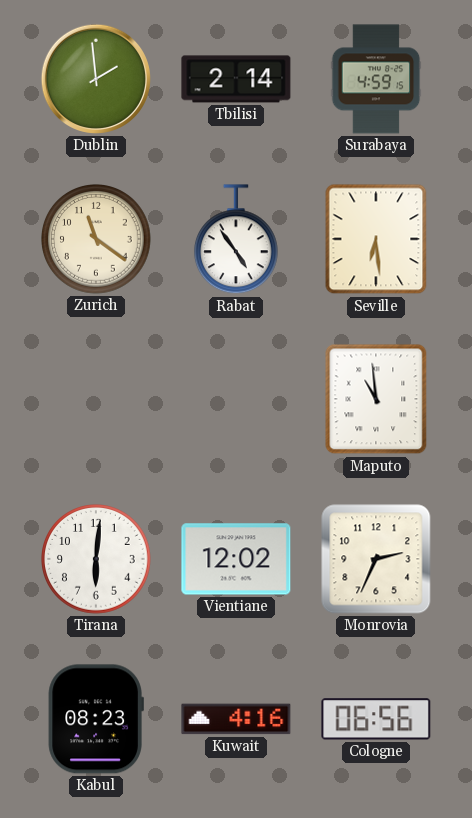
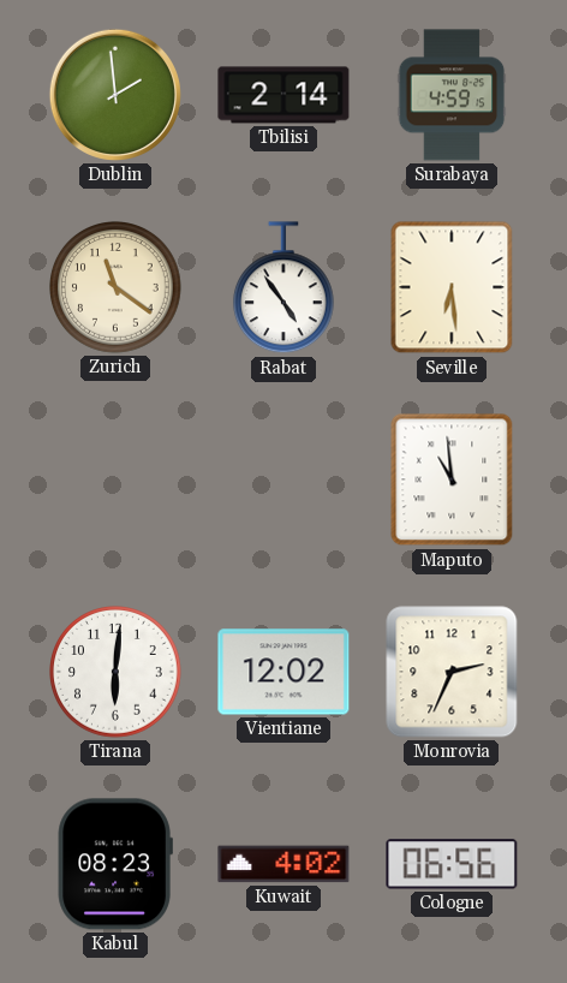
Kuwait: 4:16 -> 4:02 (283, 864)
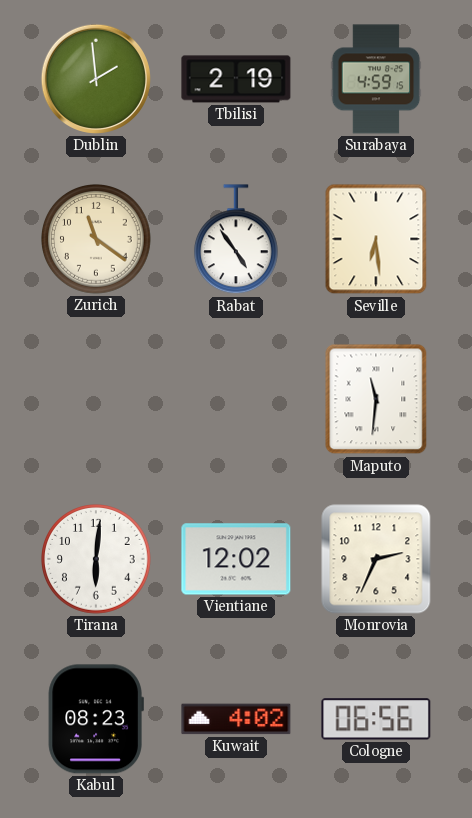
Tbilisi: 2:14 -> 2:19 (236, 79)
Maputo: 10:59 -> 11:31 (376, 399)
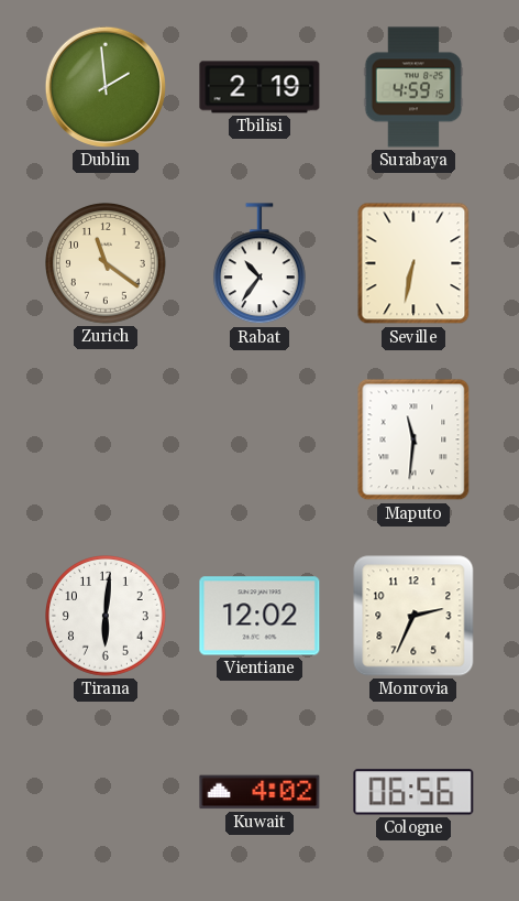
Rabat: 4:54 -> 10:36 (259, 264)
Seville: 6:29 -> 6:32 (413, 263)
Kabul: 08:23 -> none (96, 719)
